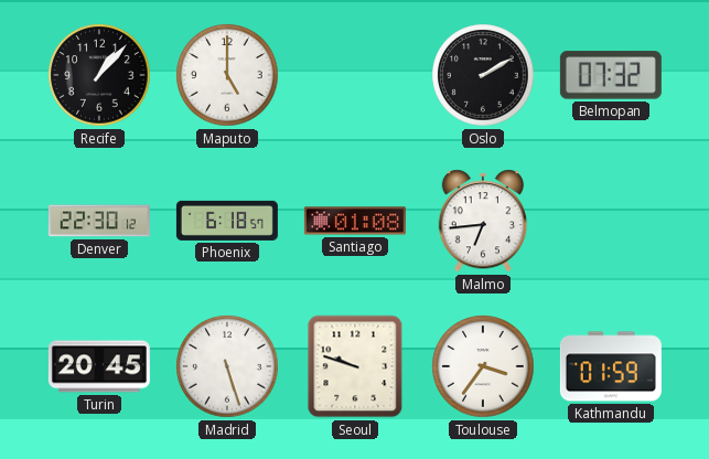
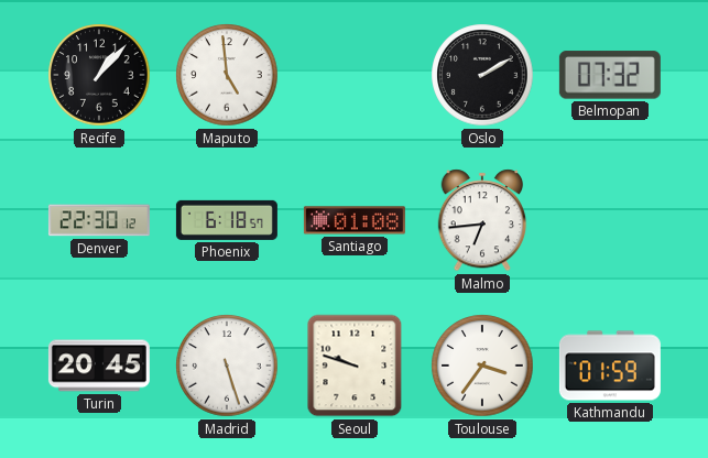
Maputo: 5:00 -> 4:59 (227, 75)
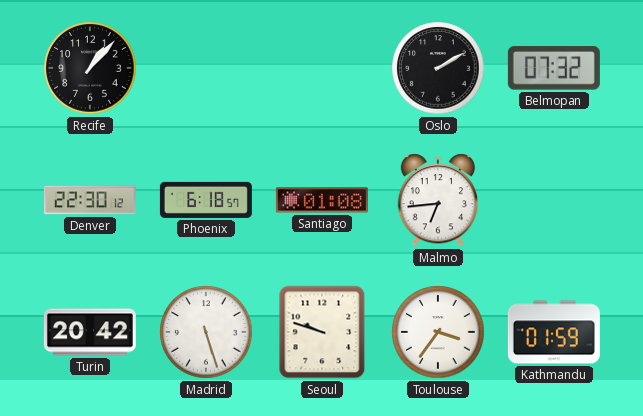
Maputo: 4:59 -> none (227, 75)
Turin: 20:45 -> 20:42 (90, 332)
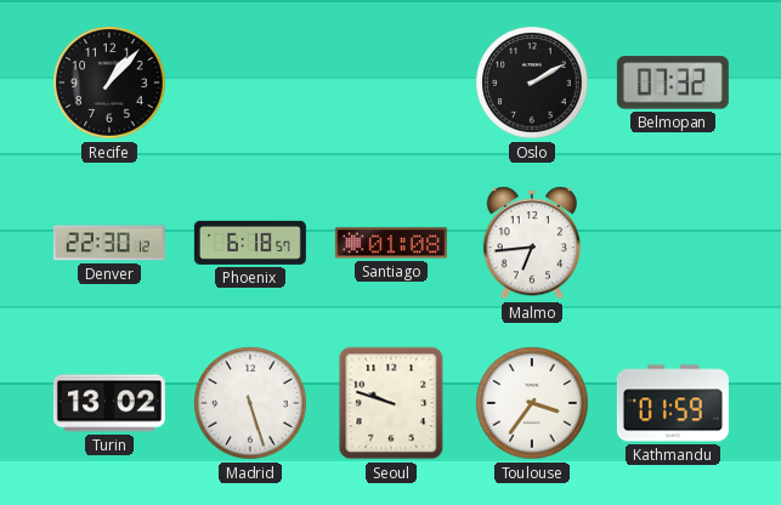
Turin: 20:42 -> 13:02 (109, 403)
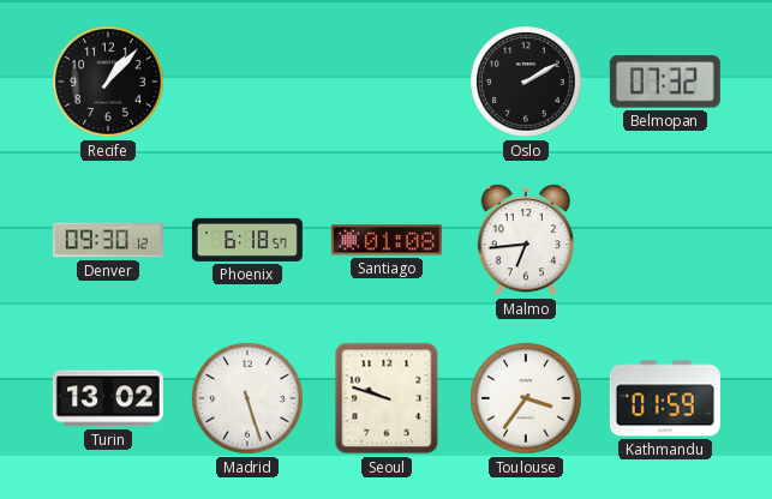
Denver: 22:30 -> 09:30 (108, 240)
